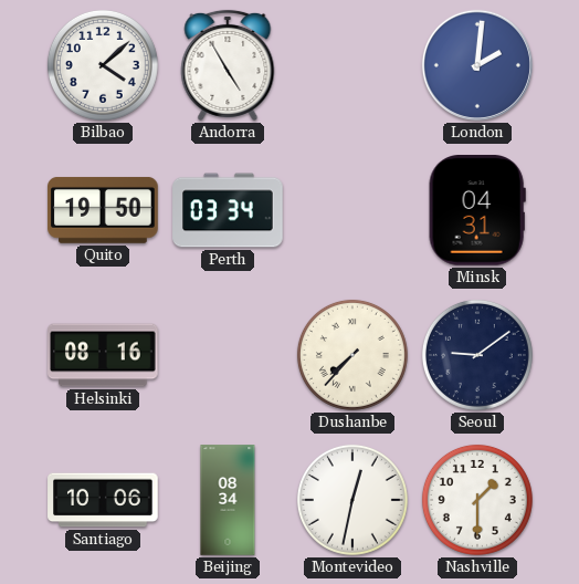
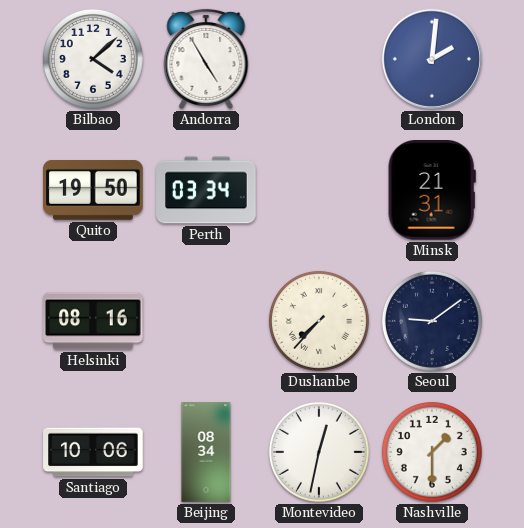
Minsk: 04:31 -> 21:31 (432, 191)
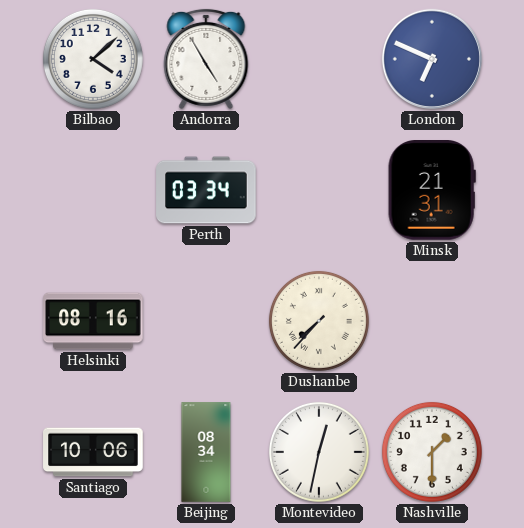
London: 2:01 -> 6:49 (432, 59)
Quito: 19:50 -> none (93, 190)
Seoul: 9:09 -> none (432, 321)
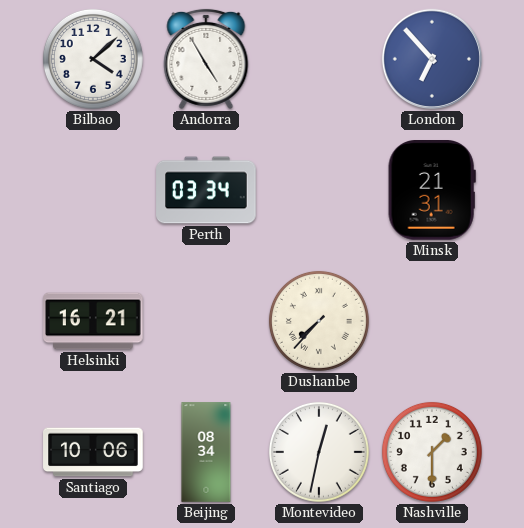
London: 6:49 -> 6:53 (432, 59)
Helsinki: 08:16 -> 16:21 (93, 321)
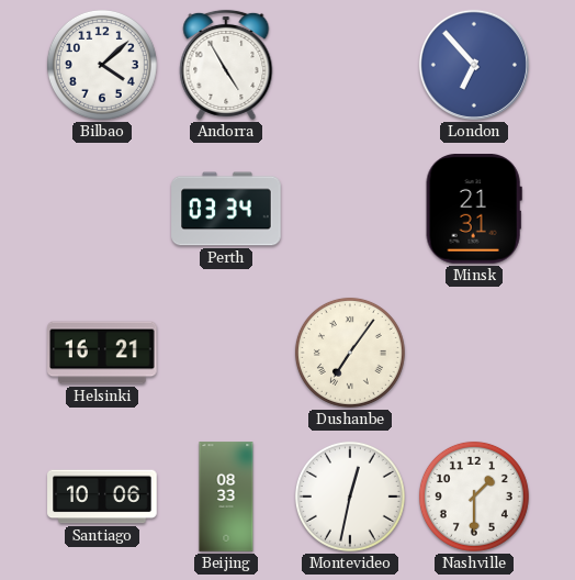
Dushanbe: 7:37 -> 7:06 (350, 353)
Beijing: 08:34 -> 08:33 (226, 497)
